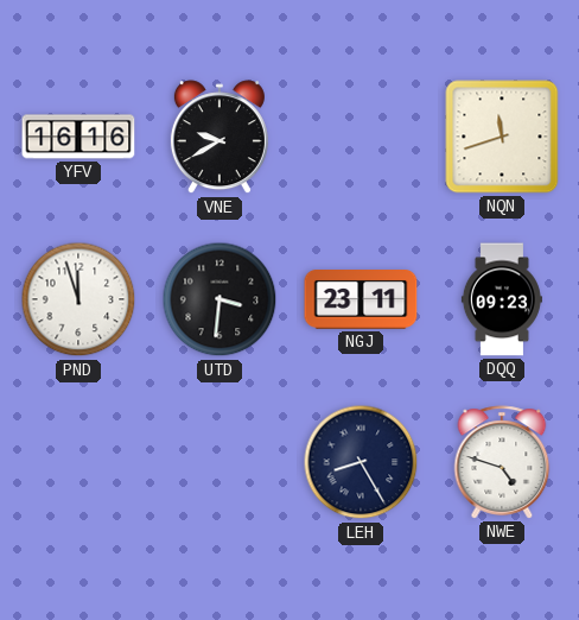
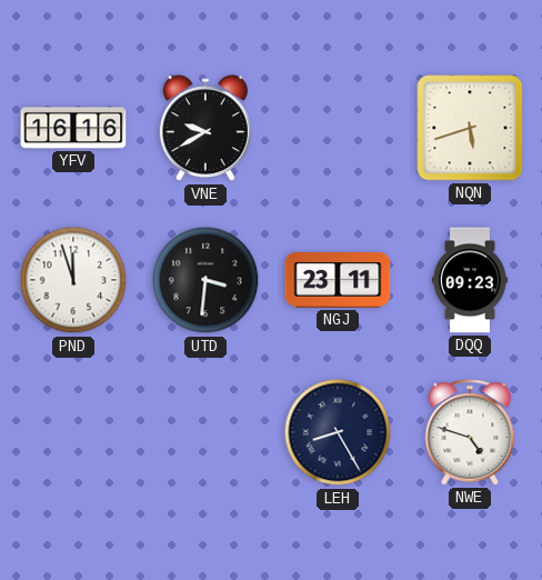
NQN: 11:42 -> 5:42 (470, 128)
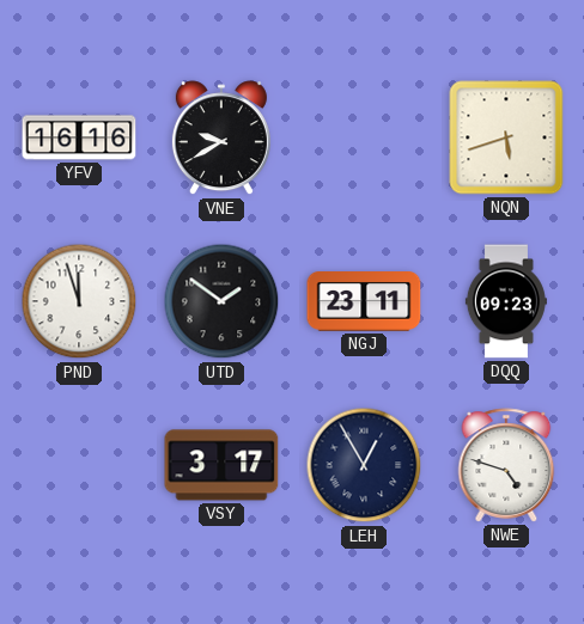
UTD: 3:31 -> 1:51 (221, 301)
VSY: none -> 3:17 (221, 465)
LEH: 8:25 -> 12:55 (364, 465)
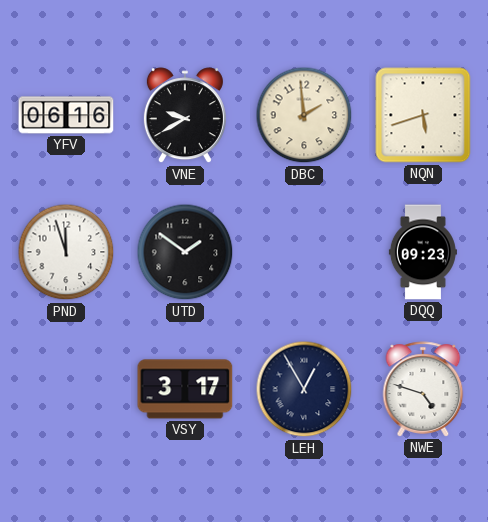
YFV: 16:16 -> 06:16 (66, 115)
DBC: none -> 1:59 (304, 115)
NGJ: 23:11 -> none (364, 302)
